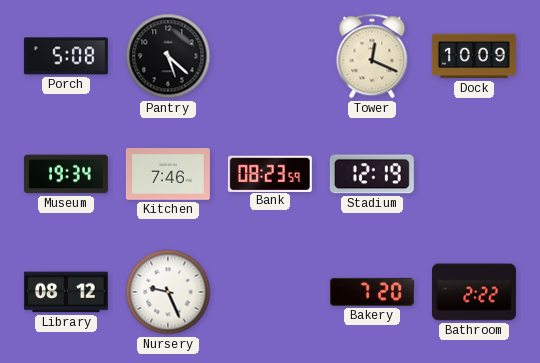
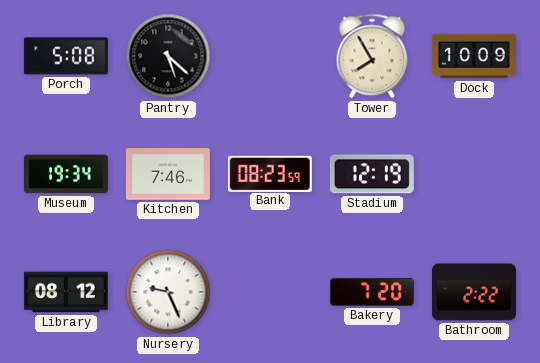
Tower: 12:19 -> 7:55 (372, 56)
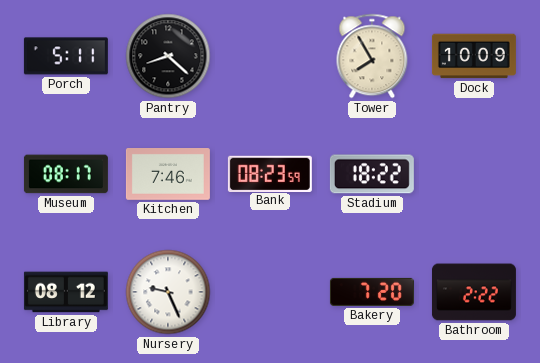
Porch: 5:08 -> 5:11 (66, 56)
Pantry: 5:22 -> 8:22 (168, 56)
Museum: 19:34 -> 08:17 (66, 174)
Stadium: 12:19 -> 18:22 (372, 174)
